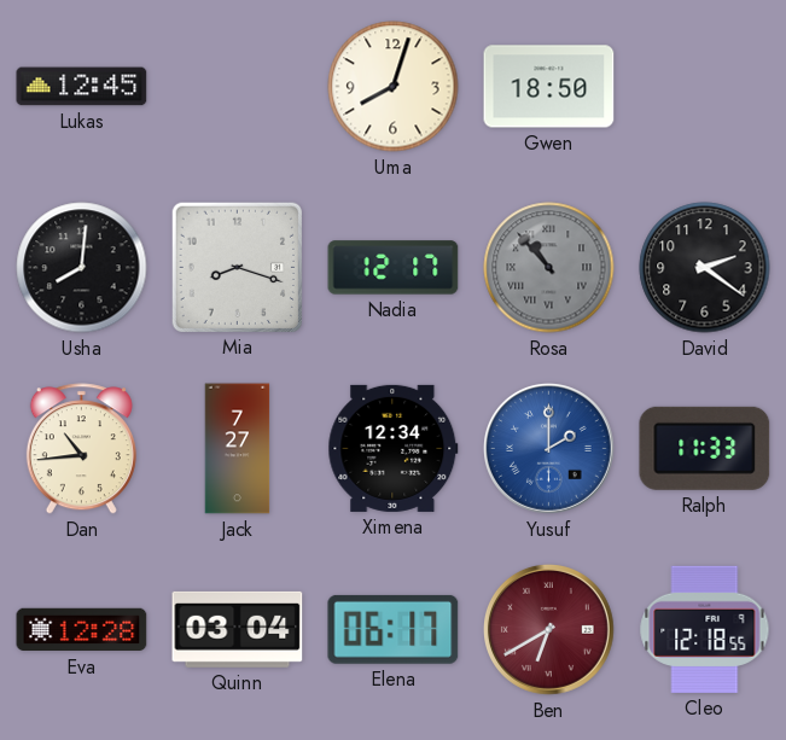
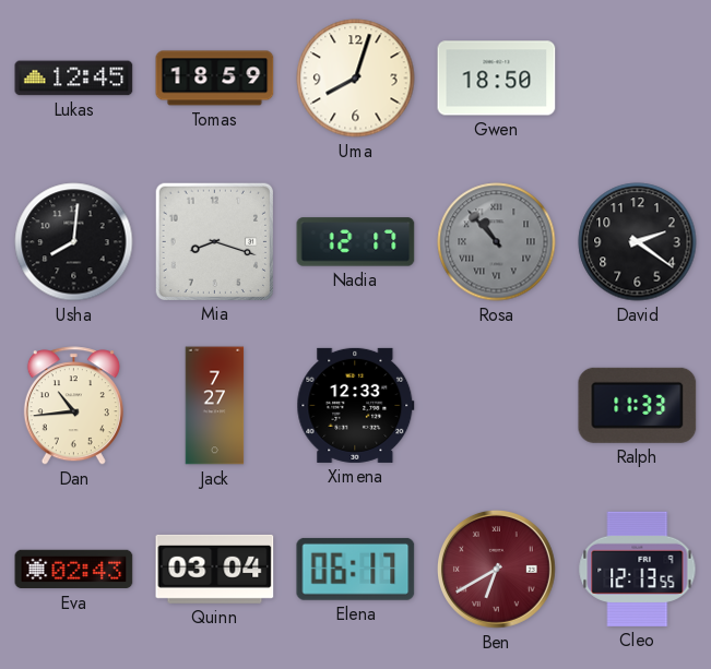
Tomas: none -> 18:59 (215, 79)
Ximena: 12:34 -> 12:33 (356, 405)
Yusuf: 2:00 -> none (549, 449)
Eva: 12:28 -> 02:43 (74, 570)
Cleo: 12:18 -> 12:13 (638, 569)
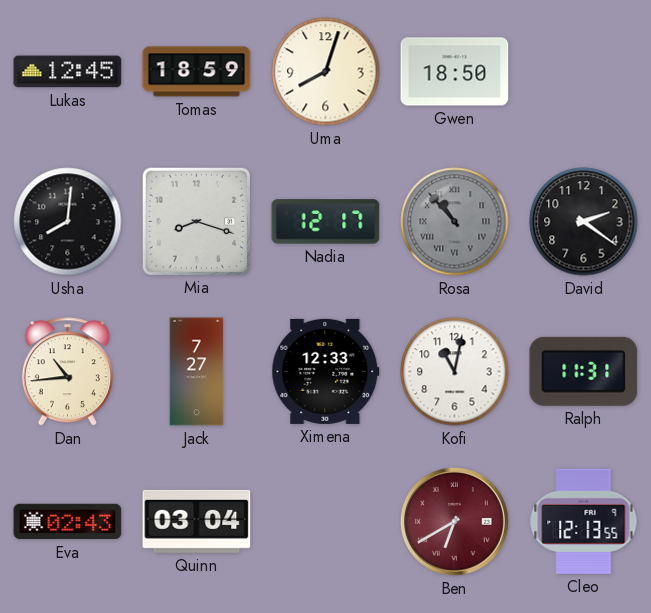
Kofi: none -> 11:02 (455, 372)
Ralph: 11:33 -> 11:31 (584, 371)
Elena: 06:17 -> none (356, 569)
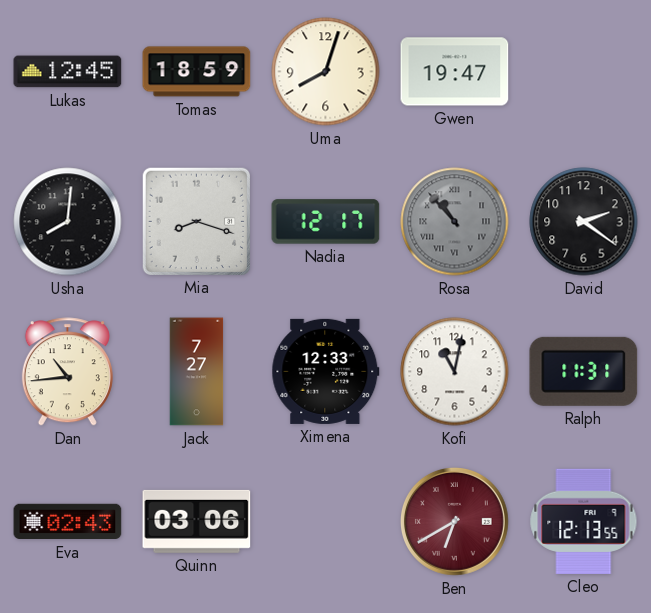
Gwen: 18:50 -> 19:47 (455, 72)
Quinn: 03:04 -> 03:06 (197, 521)
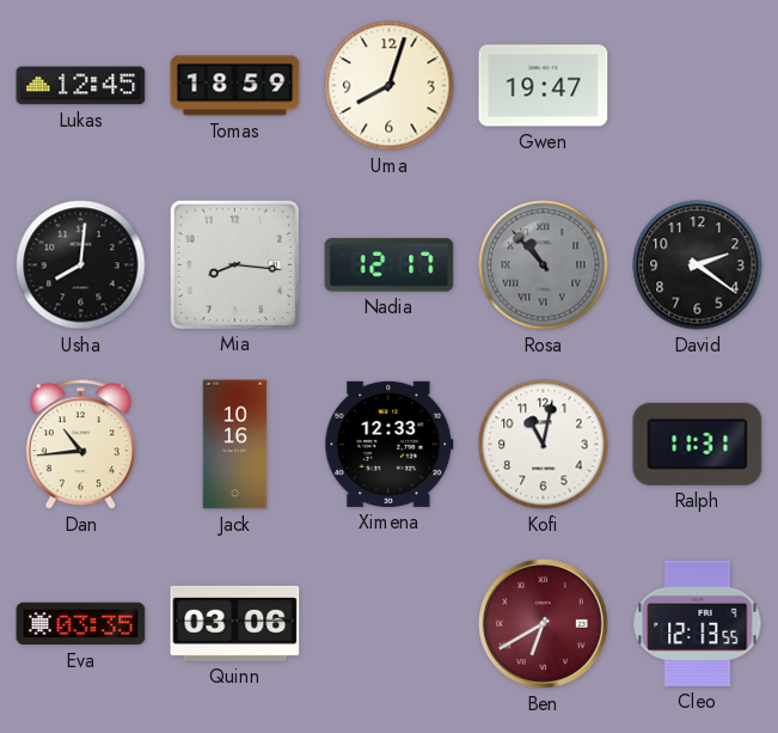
Mia: 8:18 -> 8:16 (234, 264)
Jack: 7:27 -> 10:16 (235, 445)
Eva: 02:43 -> 03:35 (81, 624)
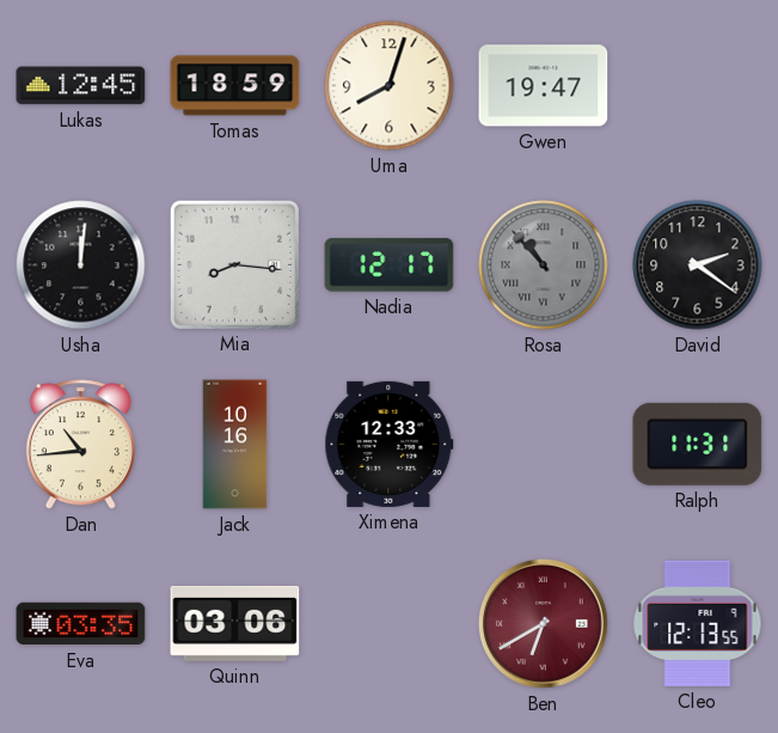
Usha: 8:01 -> 12:01 (81, 265)
Kofi: 11:02 -> none (544, 445)
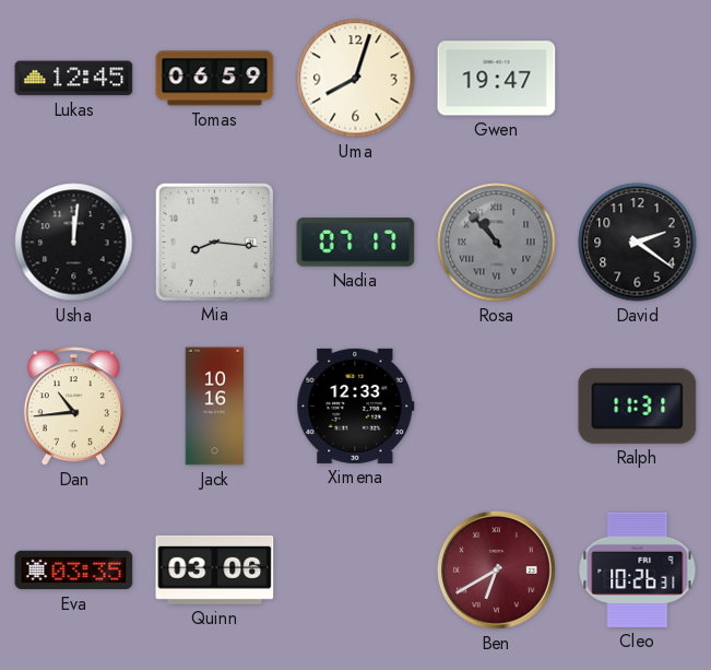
Tomas: 18:59 -> 06:59 (215, 79)
Nadia: 12:17 -> 07:17 (356, 243)
Cleo: 12:13 -> 10:26 (638, 569)
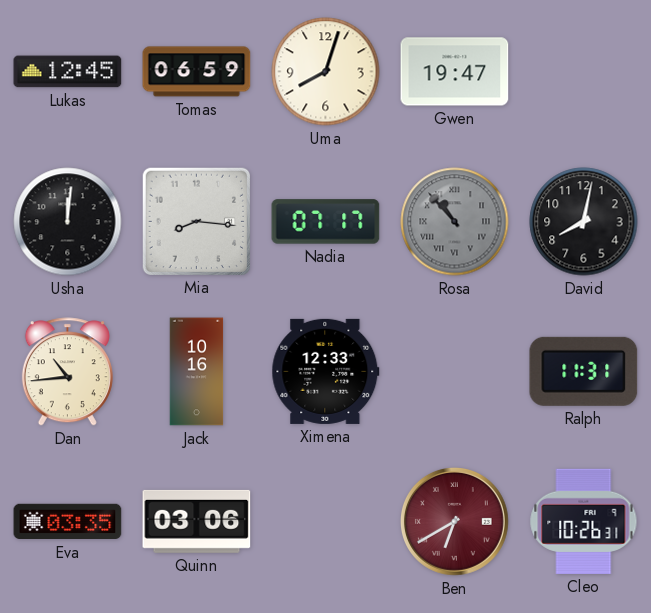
David: 2:21 -> 8:02 (584, 222)
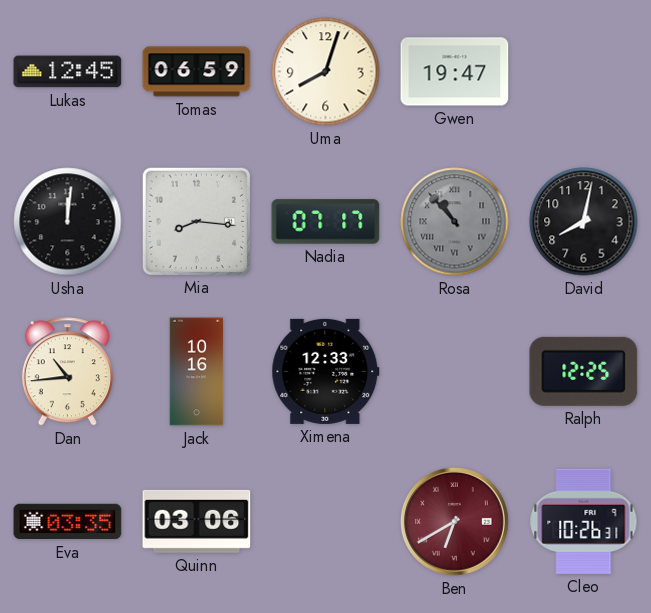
Ralph: 11:31 -> 12:25 (584, 371)
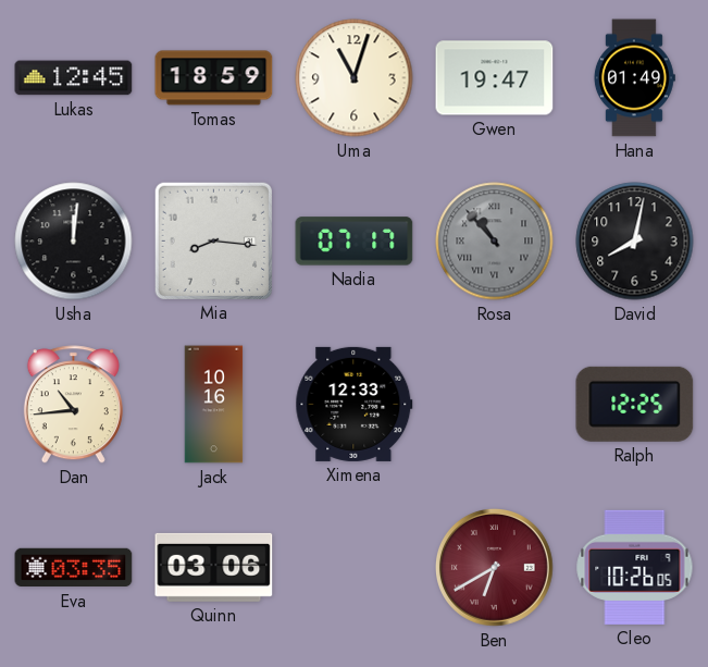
Tomas: 06:59 -> 18:59 (214, 78)
Uma: 8:03 -> 11:03 (355, 78)
Hana: none -> 01:49 (634, 78)
Cleo: 10:26:31 -> 10:26:05 (635, 567)
